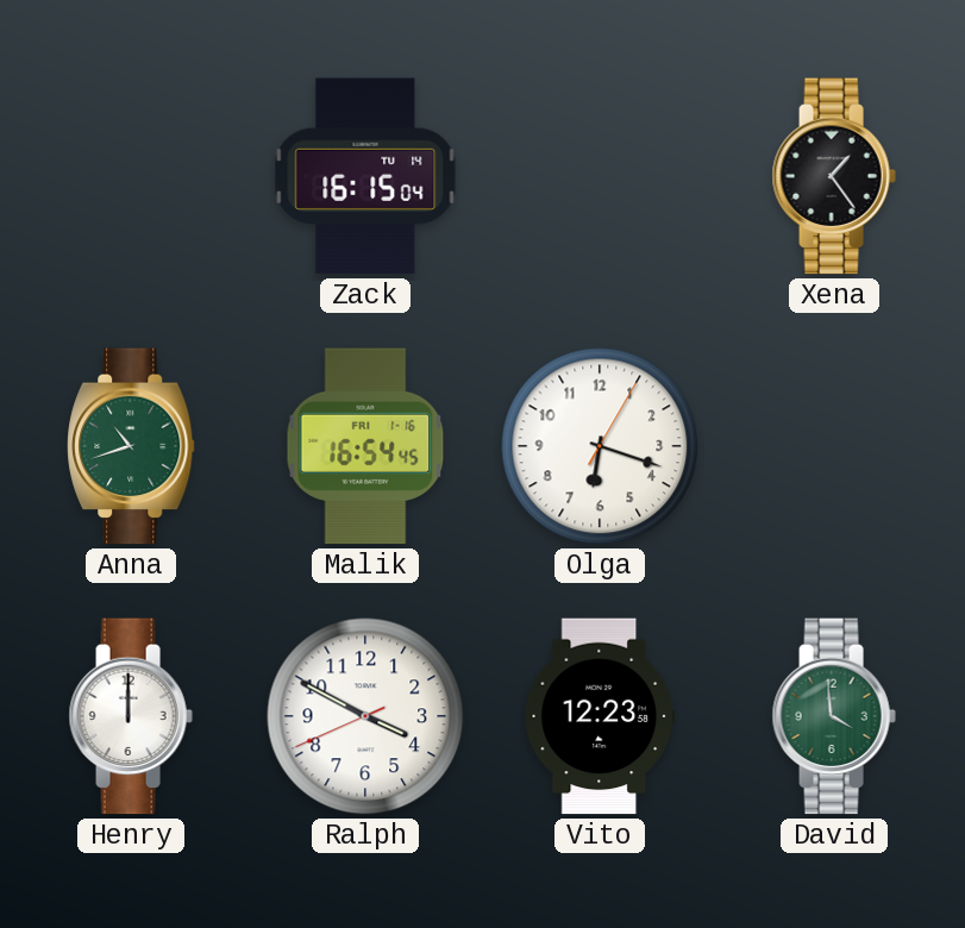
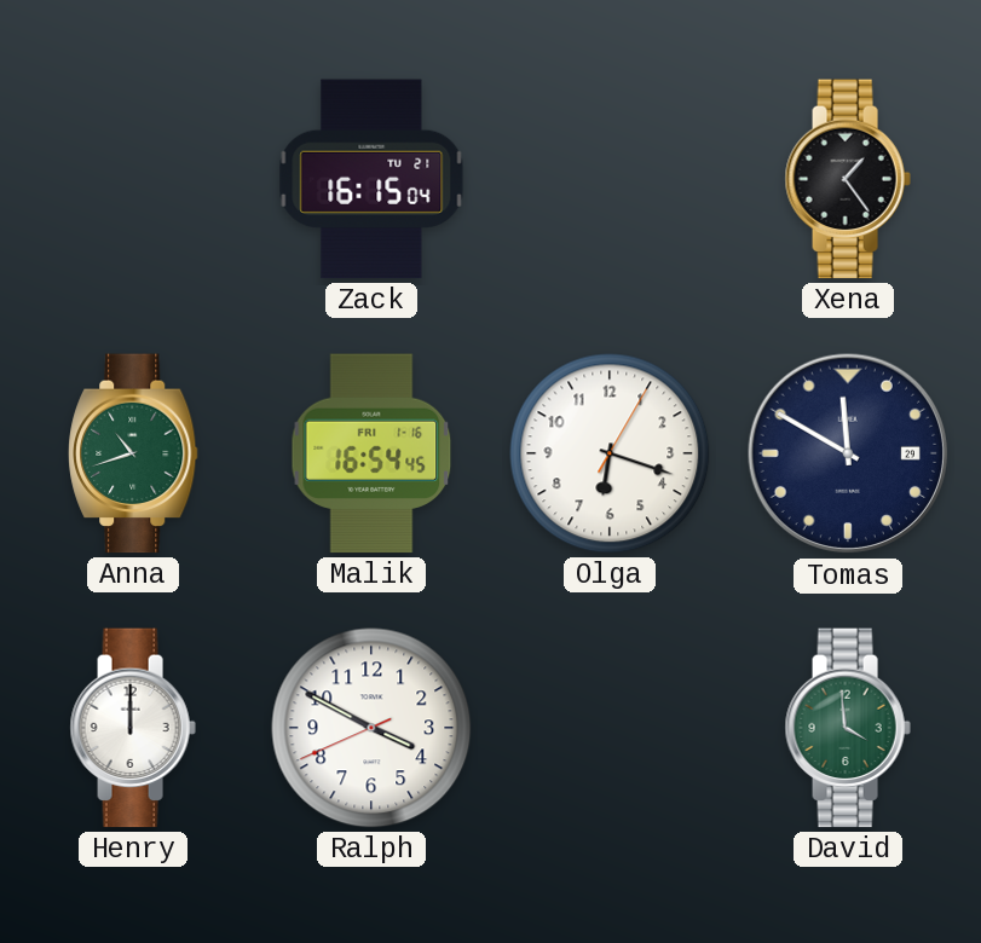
Zack date: TU 14 -> TU 21 (371, 179)
Tomas: none -> 11:50 (848, 453)
Vito: 12:23 -> none (599, 716)
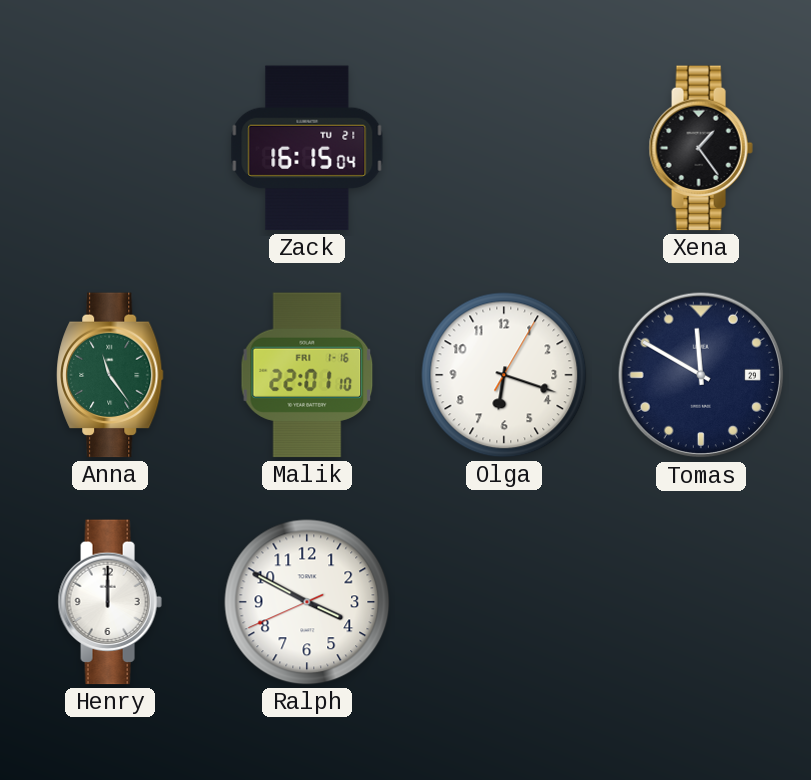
Anna: 10:42 -> 11:24 (110, 375)
Malik: 16:54 -> 22:01 (307, 375)
David: 3:59 -> none (848, 728)
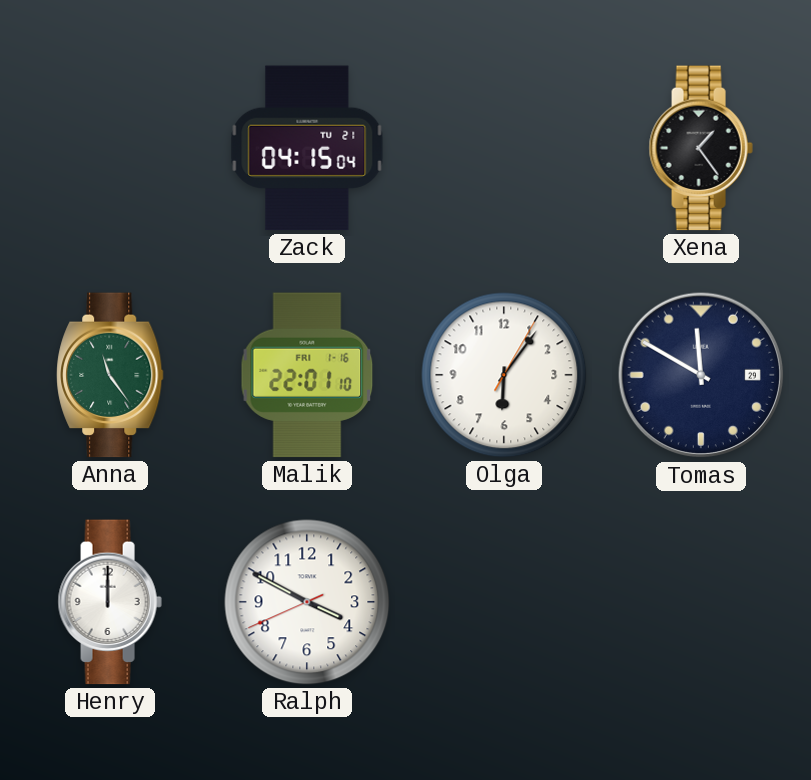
Zack: 16:15 -> 04:15 (307, 148)
Olga: 6:18 -> 6:06 (504, 375)
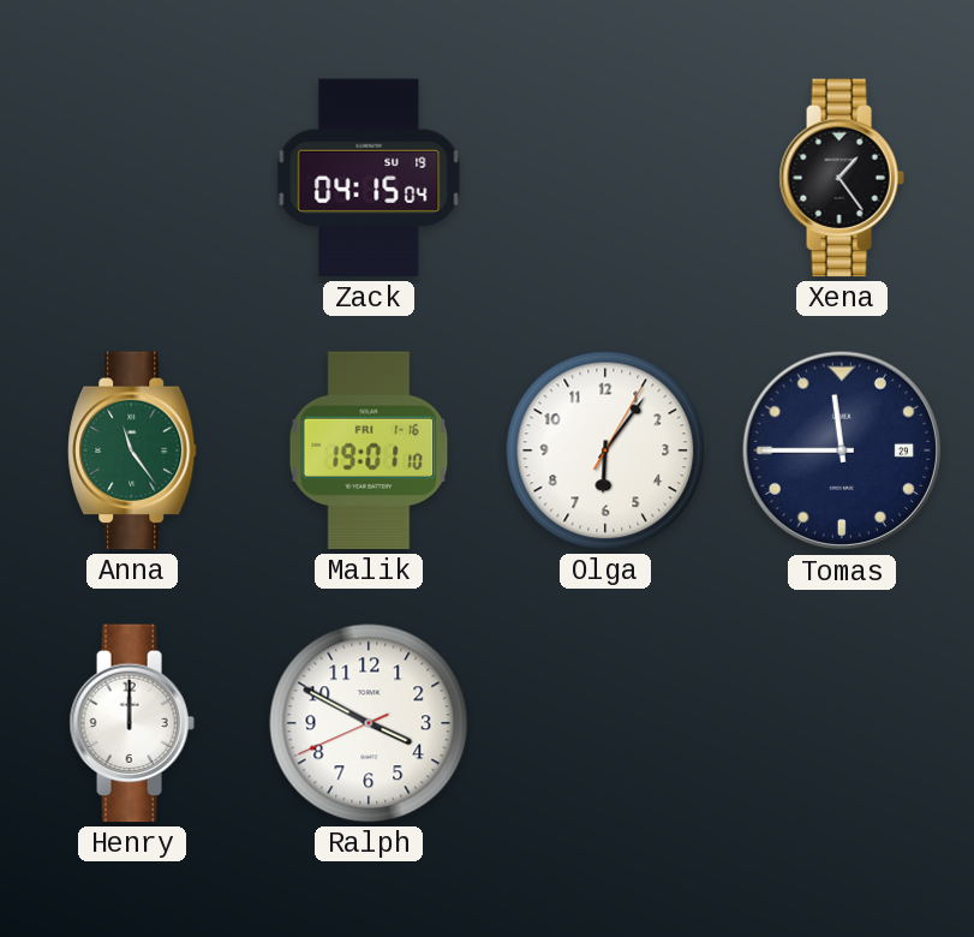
Zack date: TU 21 -> SU 19 (369, 178)
Malik: 22:01 -> 19:01 (369, 450)
Tomas: 11:50 -> 11:45 (842, 450)
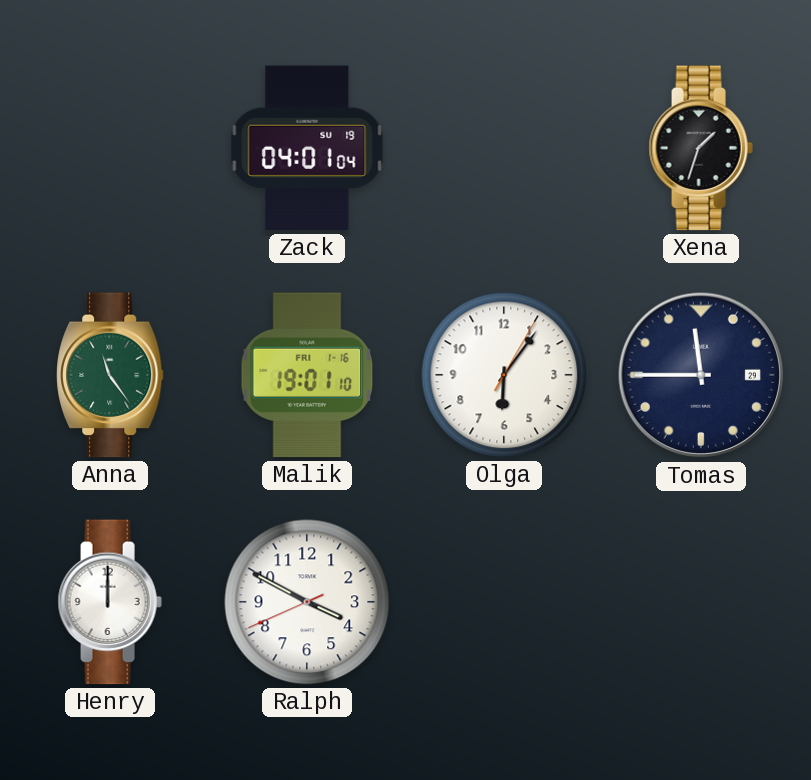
Zack: 04:15 -> 04:01 (307, 148)
Xena: 1:24 -> 1:33 (701, 148)
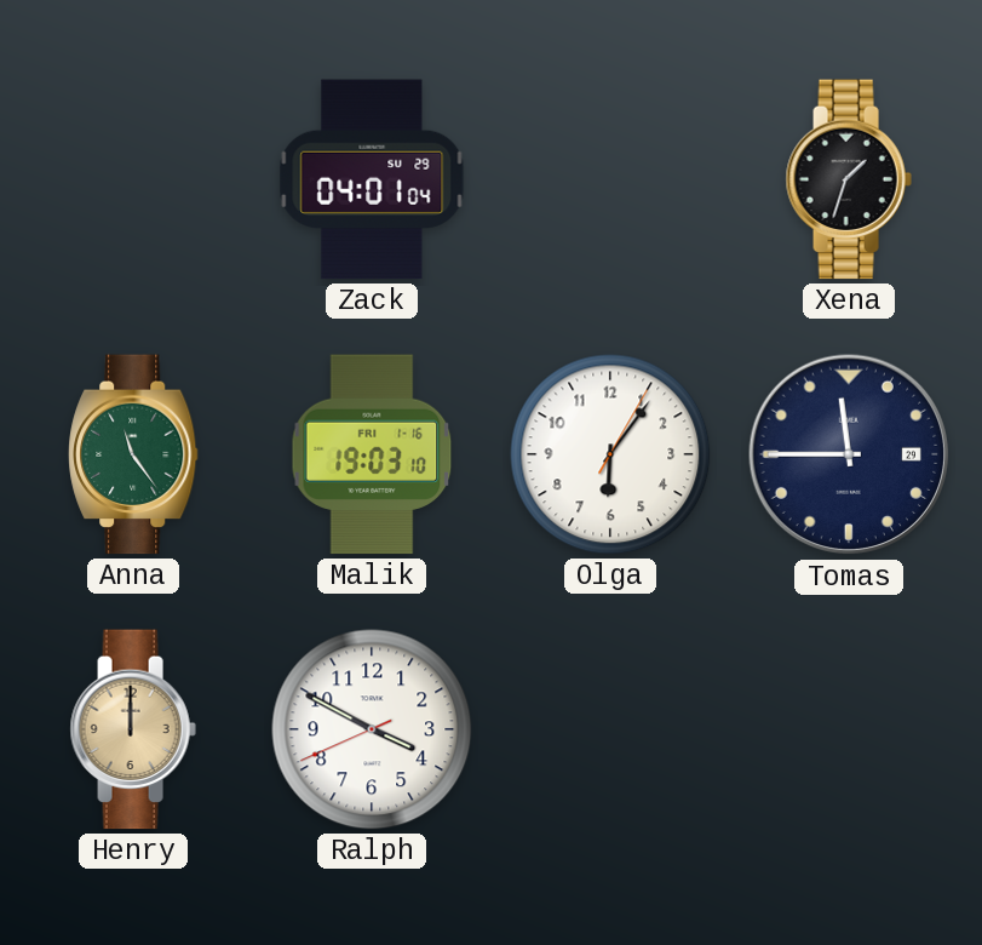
Zack date: SU 19 -> SU 29 (372, 179)
Malik: 19:01 -> 19:03 (372, 454)
Henry dial: white -> champagne (133, 729)
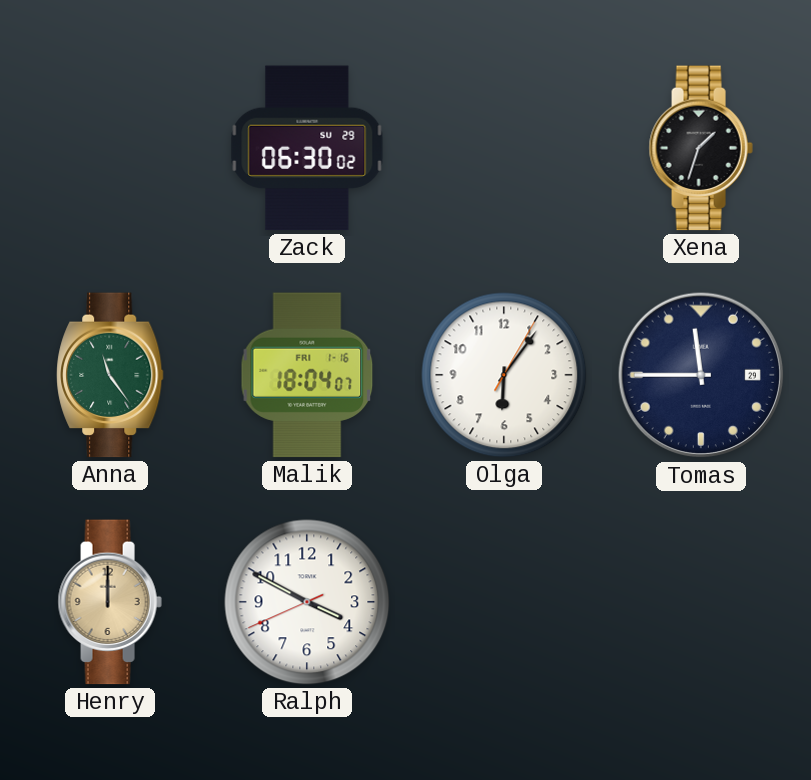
Zack: 04:01 -> 06:30 (307, 148)
Malik: 19:03 -> 18:04 (307, 375)
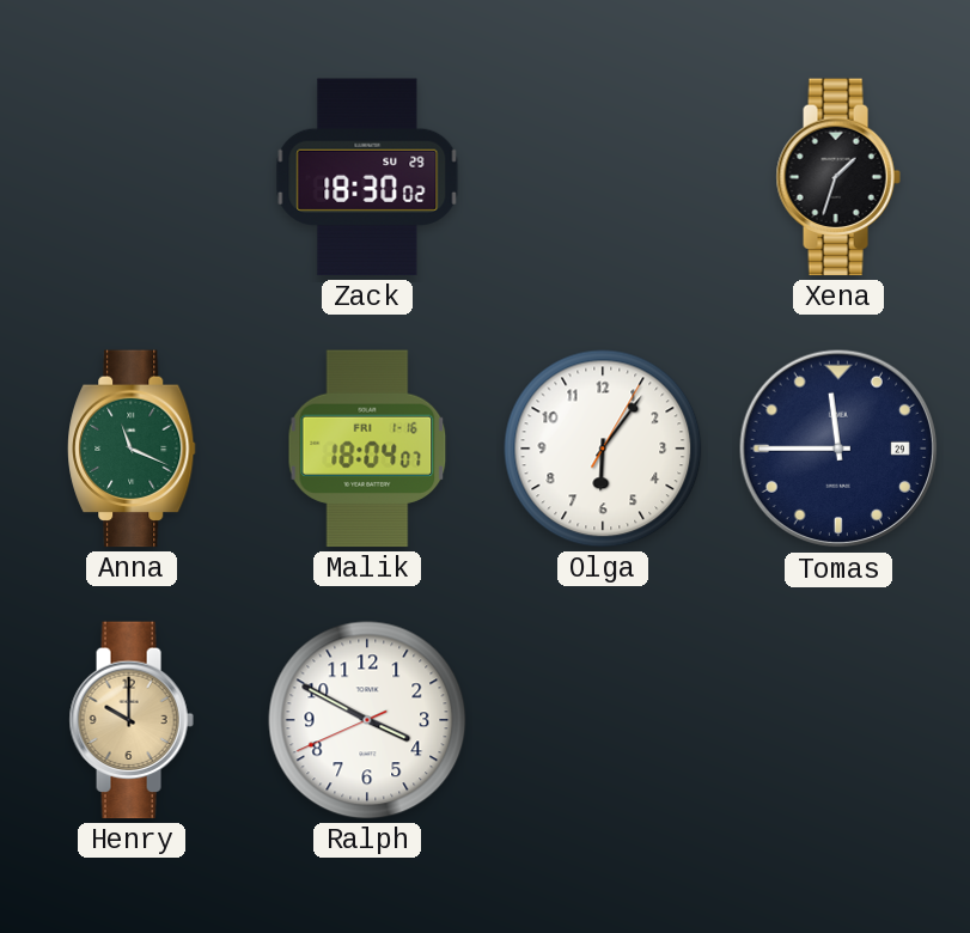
Zack: 06:30 -> 18:30 (367, 177)
Anna: 11:24 -> 11:19 (132, 449)
Henry: 12:00 -> 10:00 (132, 720)
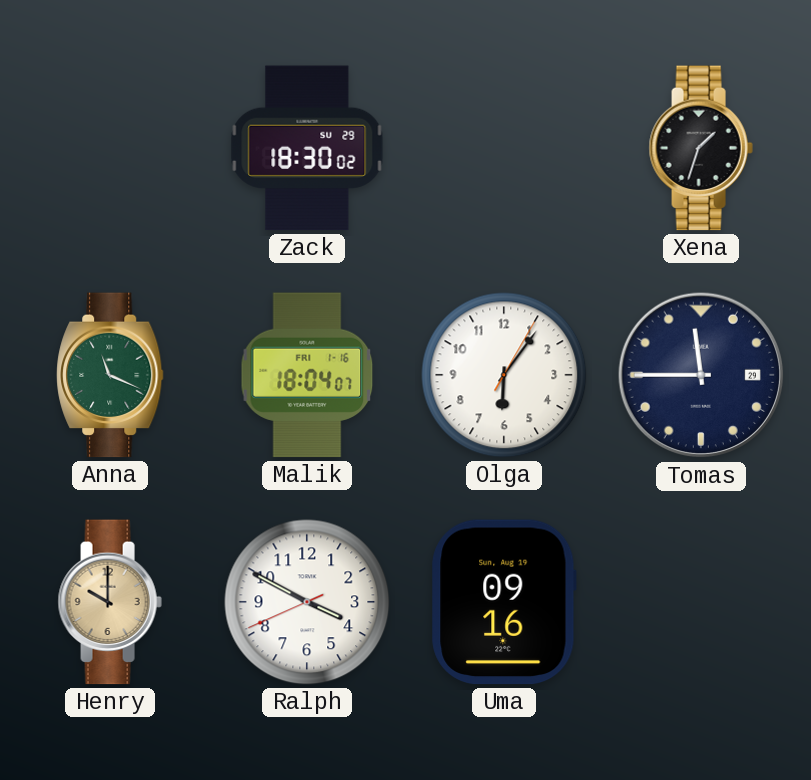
Uma: none -> 09:16 (504, 602)
